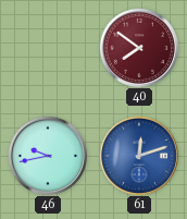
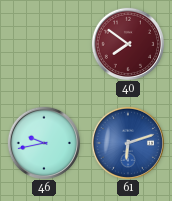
61: 12:12 -> 6:12 (127, 142)
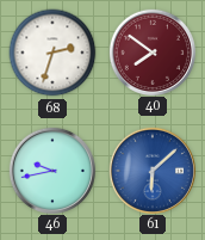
68: none -> 2:33 (52, 53)
61: 6:12 -> 6:08 (151, 170)
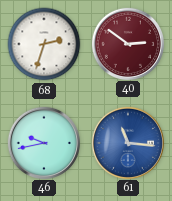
40: 7:51 -> 2:51 (127, 43)
61: 6:08 -> 11:16 (127, 142)
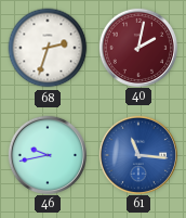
40: 2:51 -> 2:02 (137, 47)
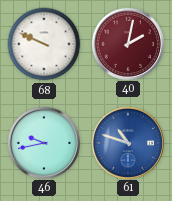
68: 2:33 -> 9:49 (44, 44)
61: 11:16 -> 10:48 (127, 142)
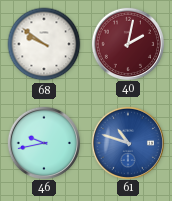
68: 9:49 -> 9:51 (44, 44)
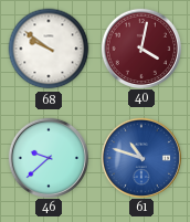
40: 2:02 -> 4:02 (140, 47)
46: 9:43 -> 9:38 (47, 157)
